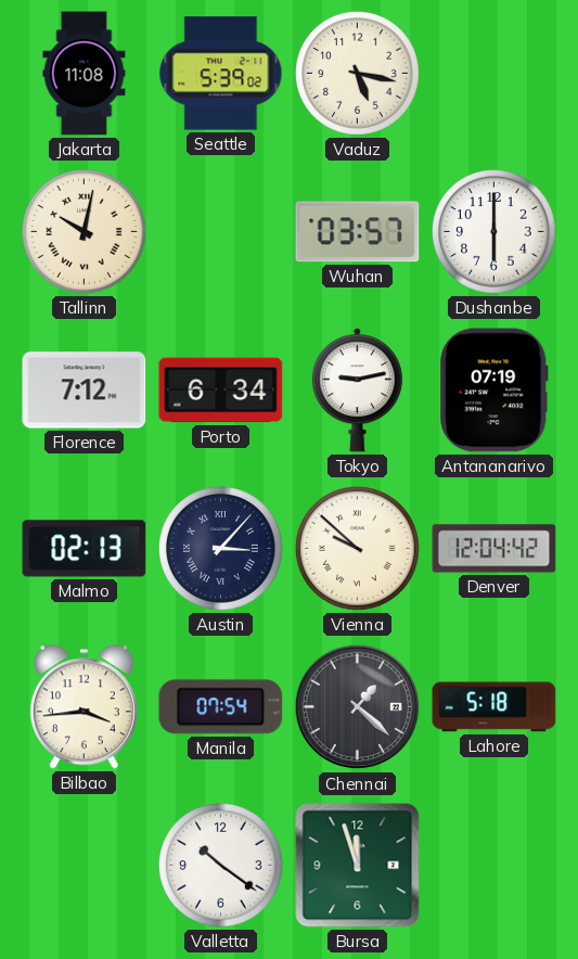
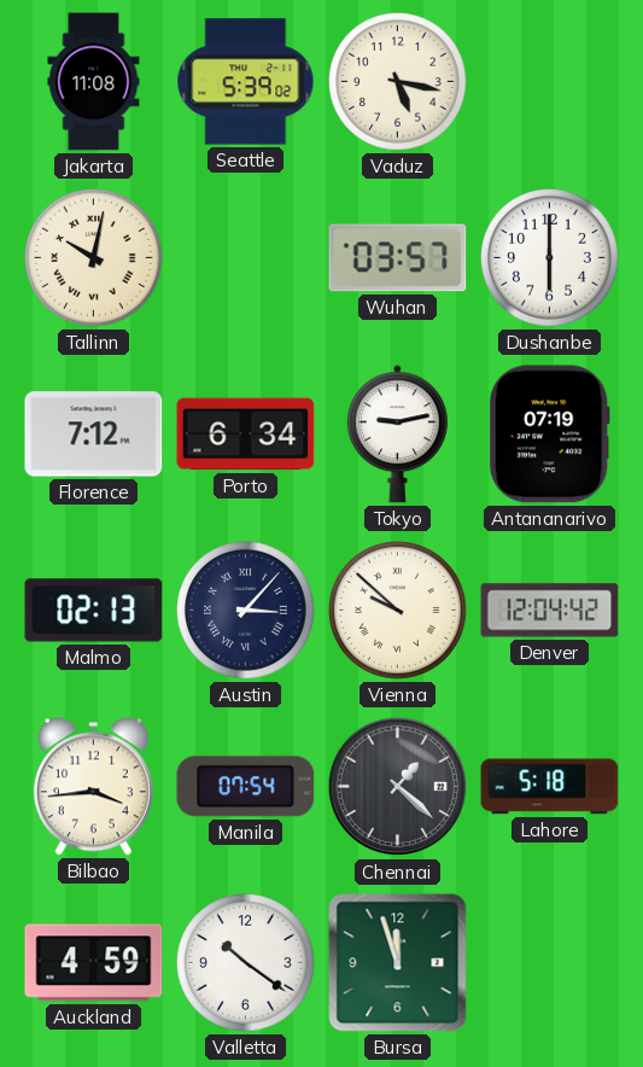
Auckland: none -> 4:59 (94, 963)
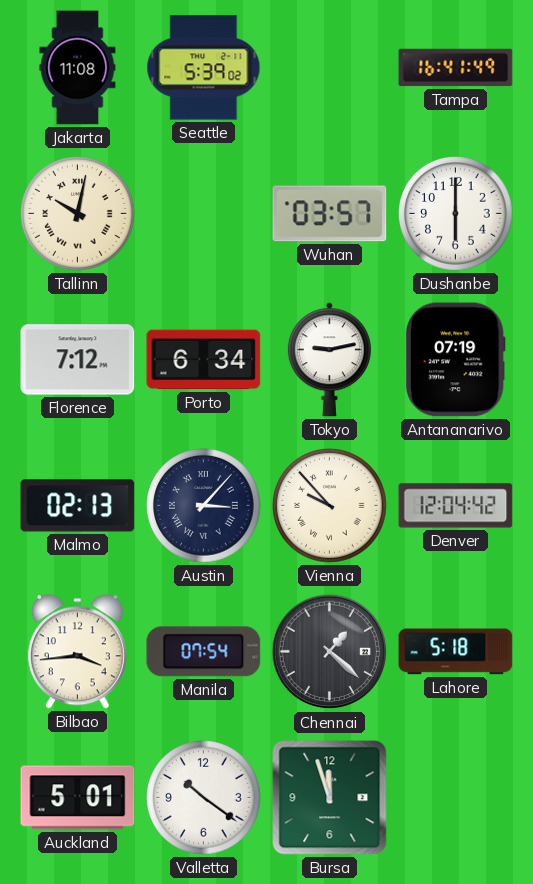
Vaduz: 5:17 -> none (398, 82)
Tampa: none -> 16:41 (456, 68)
Vienna: 9:52 -> 9:53 (330, 506)
Auckland: 4:59 -> 5:01 (78, 798)
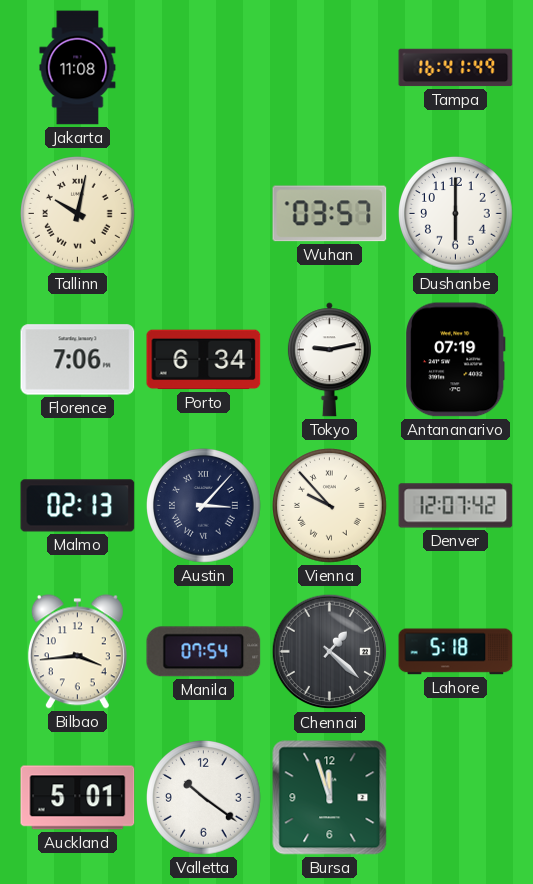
Seattle: 5:39 -> none (204, 68)
Florence: 7:12 -> 7:06 (78, 360)
Denver: 12:04 -> 12:07 (456, 506)
